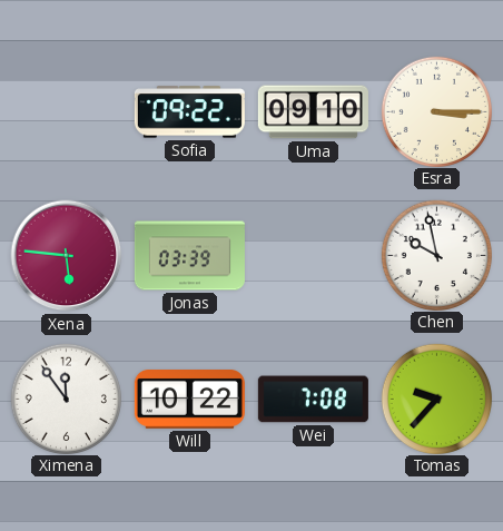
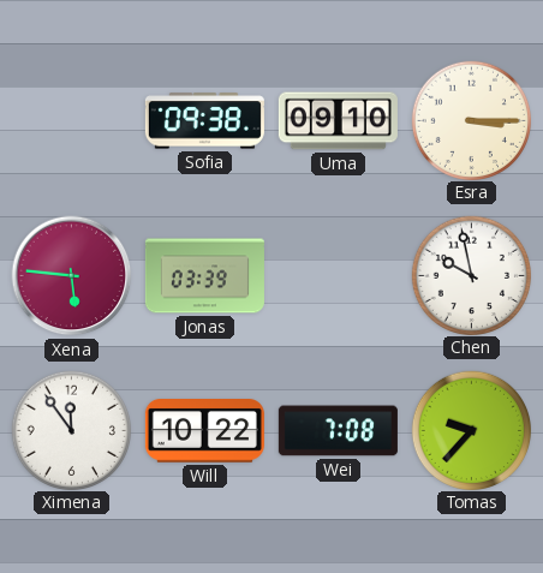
Sofia: 09:22 -> 09:38 (204, 121)
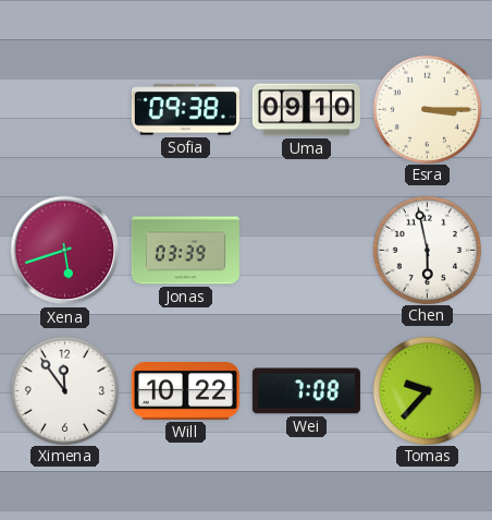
Xena: 5:46 -> 5:42 (65, 251)
Chen: 9:58 -> 5:58 (427, 250)
